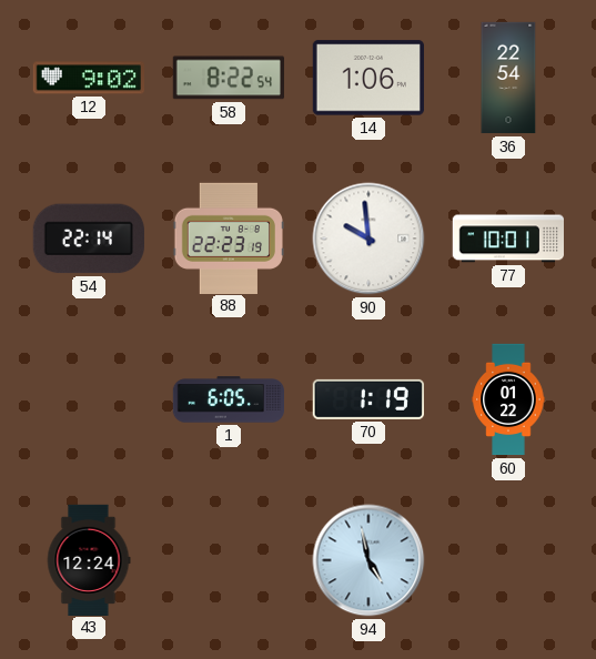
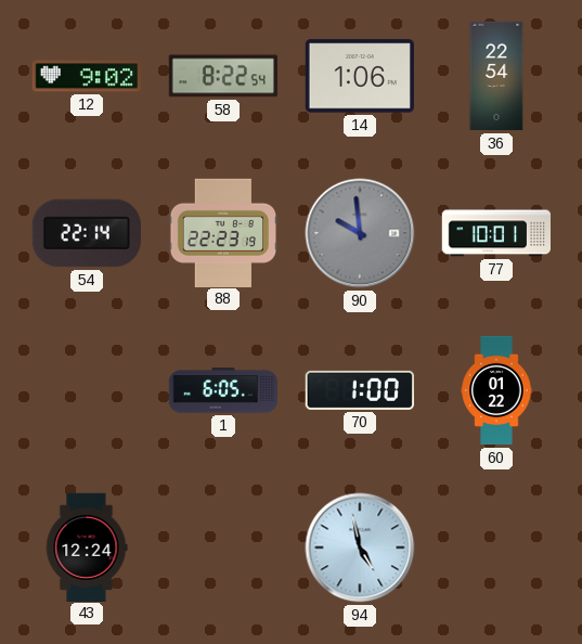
90 dial: white -> grey (360, 233)
70: 1:19 -> 1:00 (360, 390)
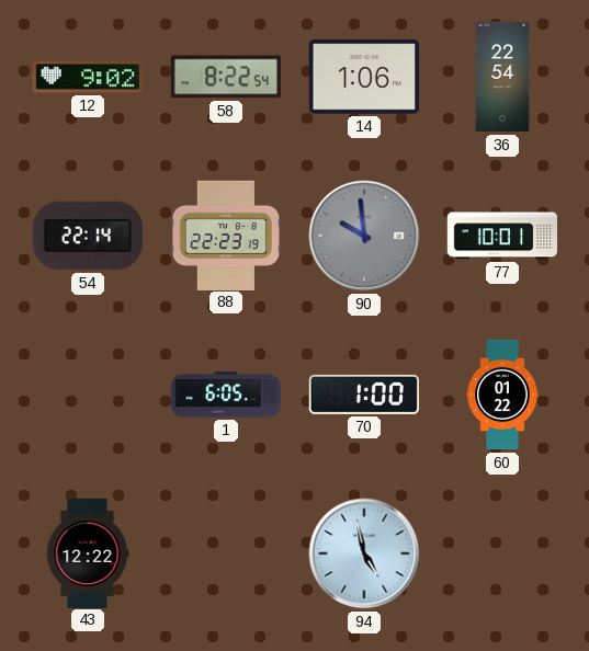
43: 12:24 -> 12:22 (88, 552)
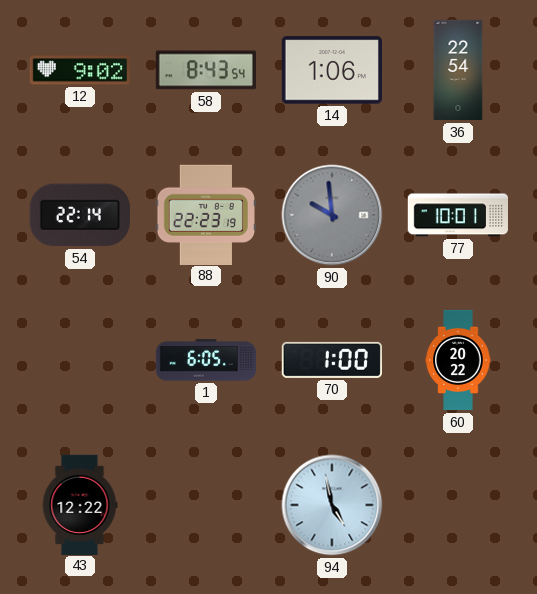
58: 8:22 -> 8:43 (206, 70)
60: 01:22 -> 20:22 (458, 360)
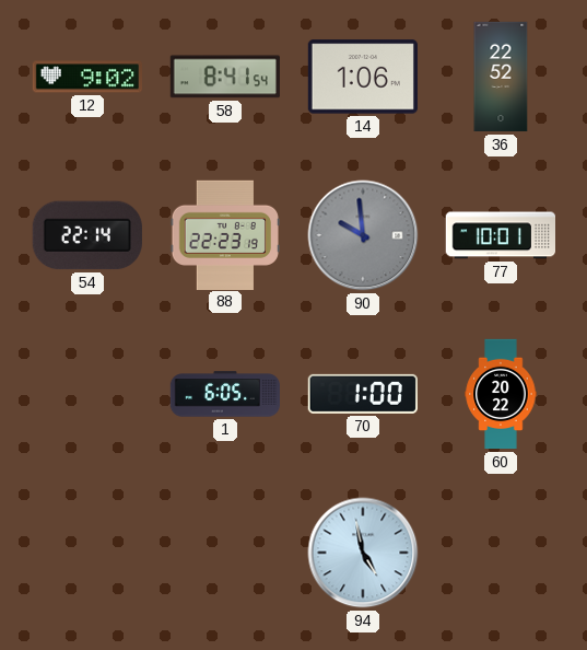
58: 8:43 -> 8:41 (225, 77)
36: 22:54 -> 22:52 (501, 77)
43: 12:22 -> none (80, 504)
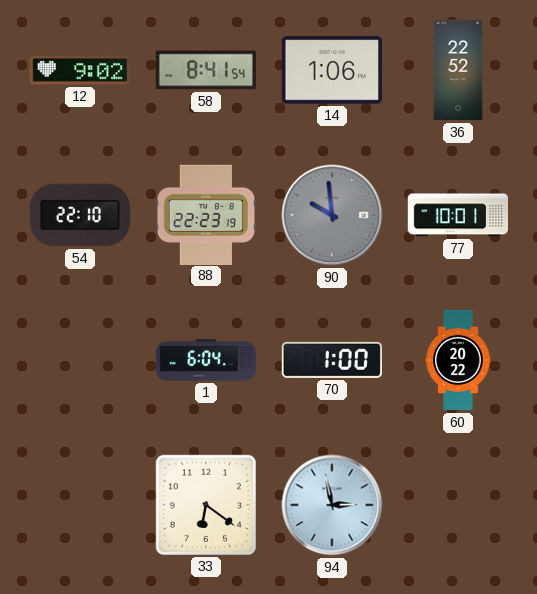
54: 22:14 -> 22:10 (80, 215)
1: 6:05 -> 6:04 (206, 360)
33: none -> 6:21 (206, 505)
94: 4:58 -> 2:58 (332, 505)
